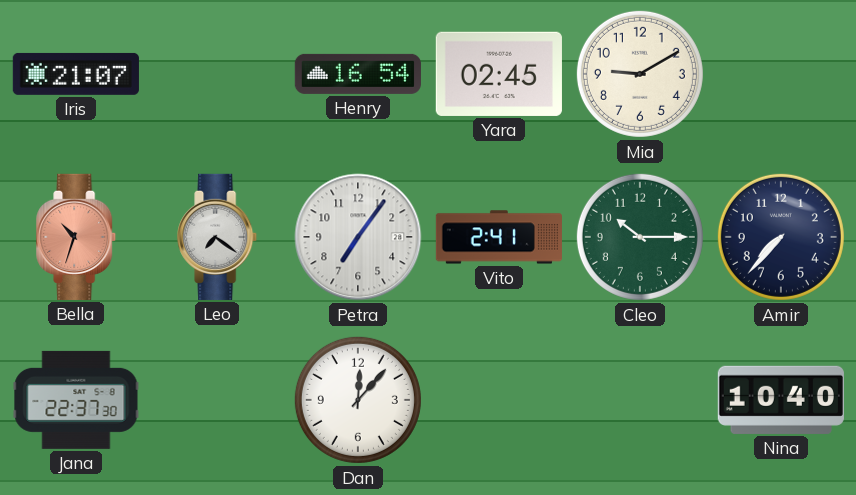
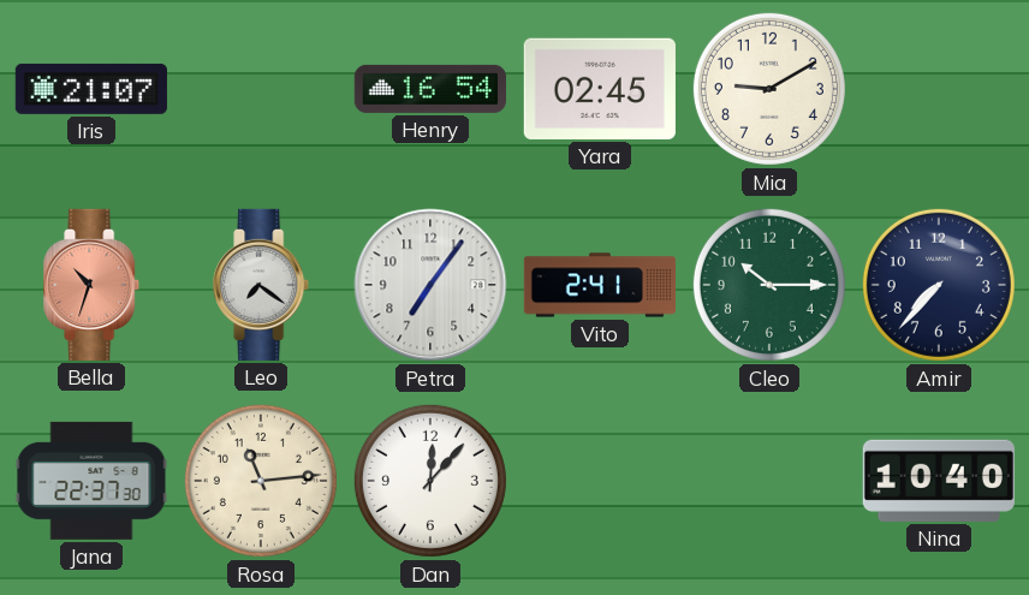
Rosa: none -> 11:14 (261, 481)
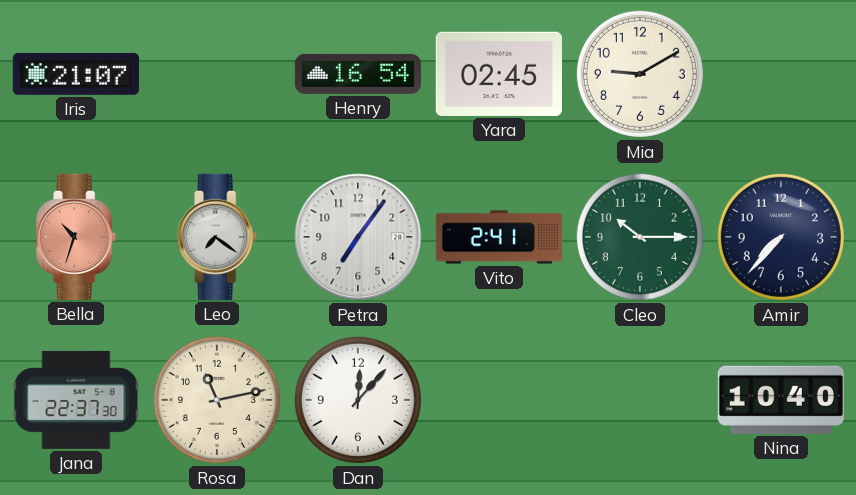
Rosa: 11:14 -> 11:13 (217, 400)
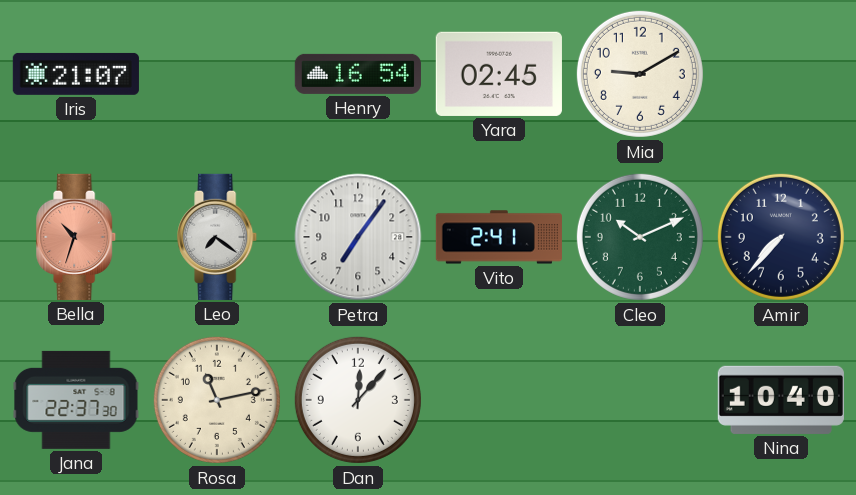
Cleo: 10:15 -> 10:11 (640, 237)
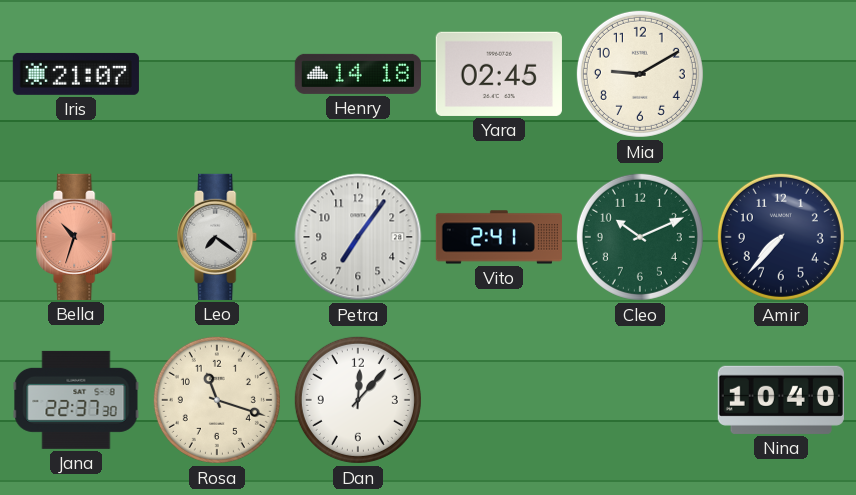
Henry: 16:54 -> 14:18 (358, 74)
Rosa: 11:13 -> 11:18 (217, 400)
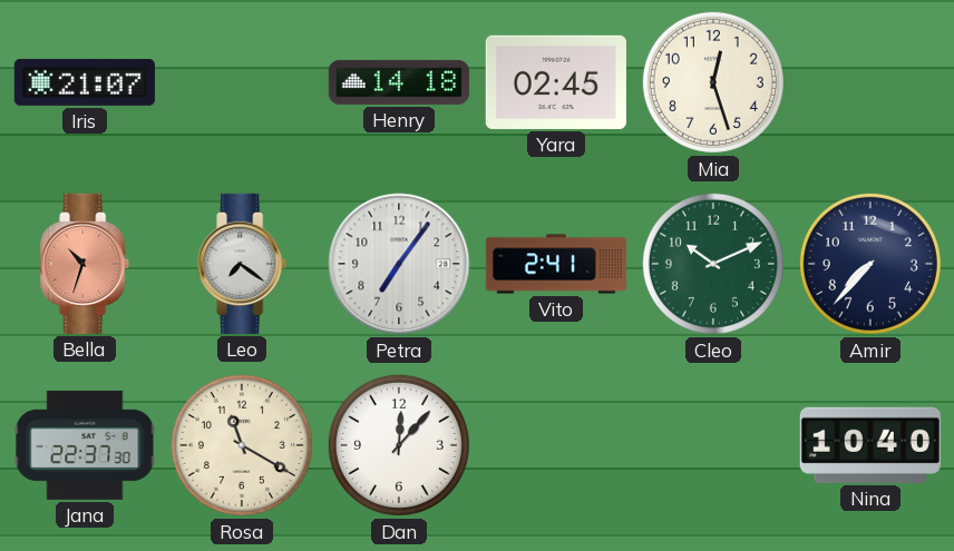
Mia: 9:10 -> 12:27 (713, 82)
Rosa: 11:18 -> 11:20 (242, 445)
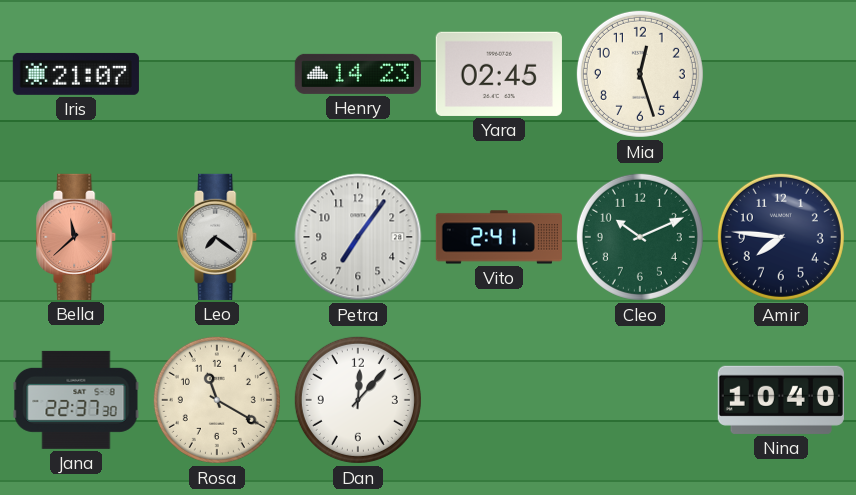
Henry: 14:18 -> 14:23 (358, 74)
Bella: 10:33 -> 11:38 (77, 237)
Amir: 7:37 -> 7:46 (781, 237)
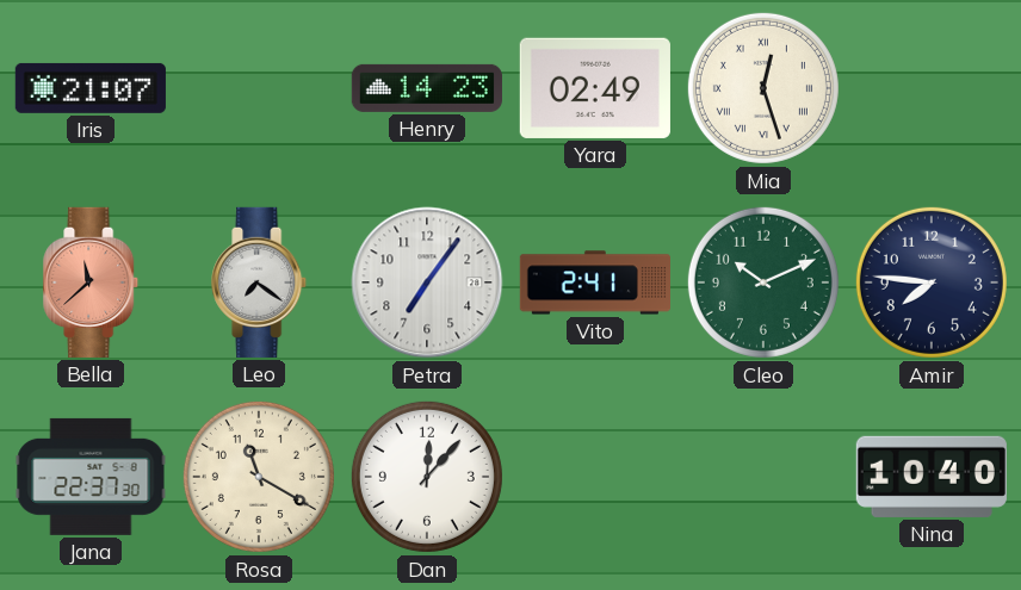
Yara: 02:45 -> 02:49 (595, 88)
Mia numerals: Arabic -> Roman (763, 88)
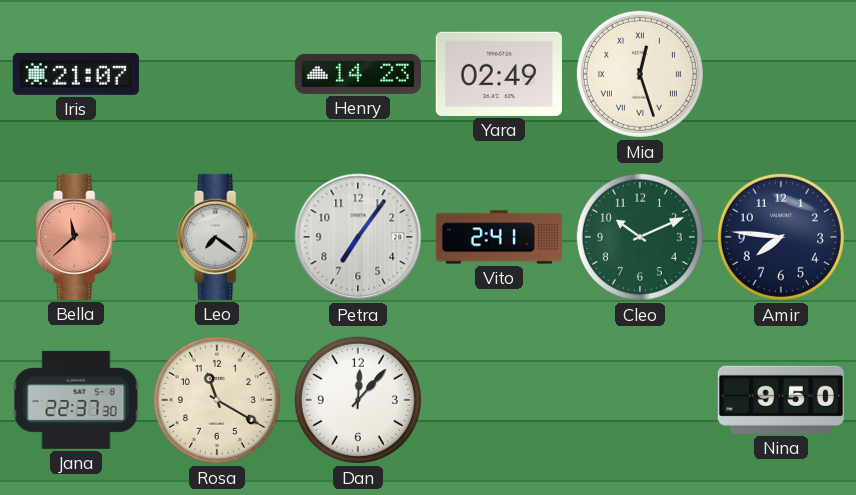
Nina: 10:40 -> 9:50 (781, 400)
